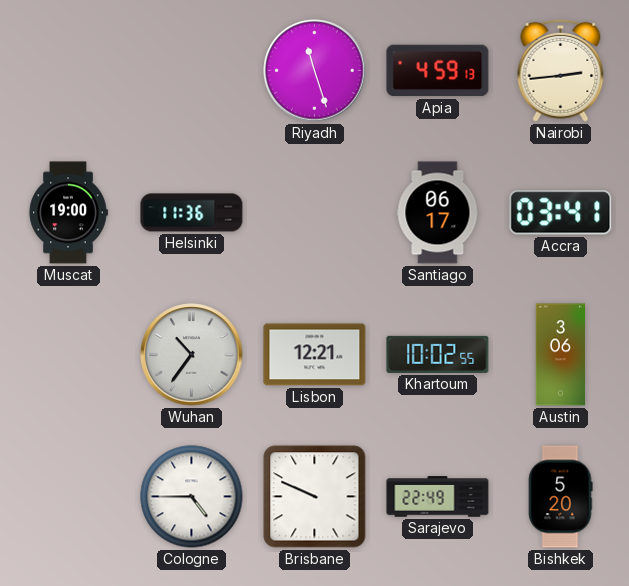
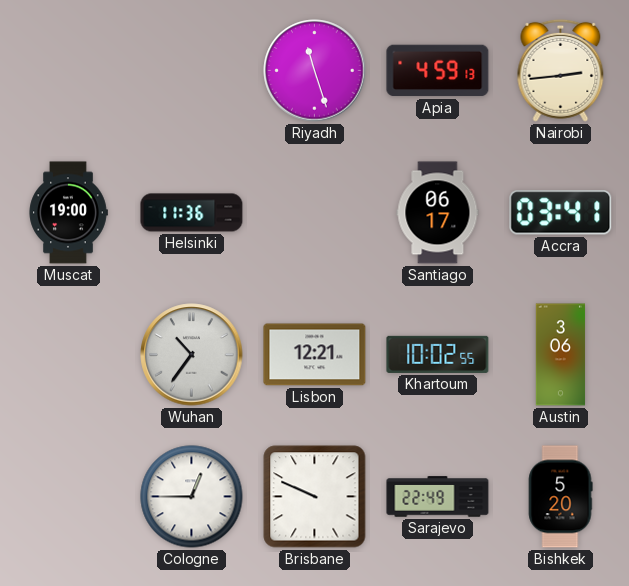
Cologne: 4:45 -> 12:45 (192, 497)
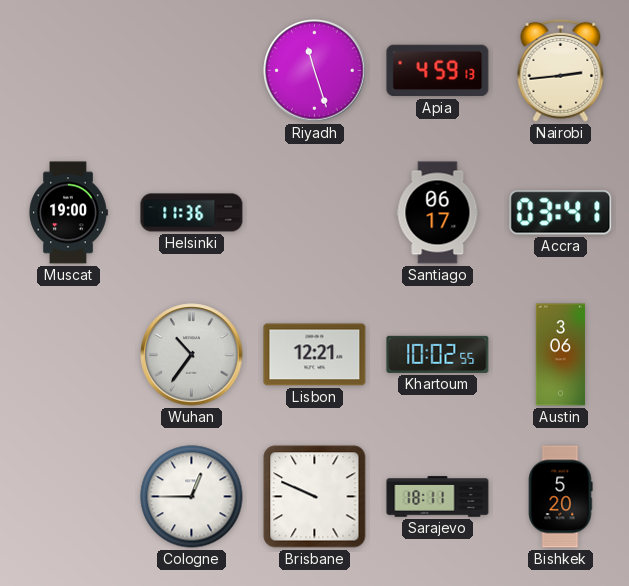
Sarajevo: 22:49 -> 18:11 (438, 497)
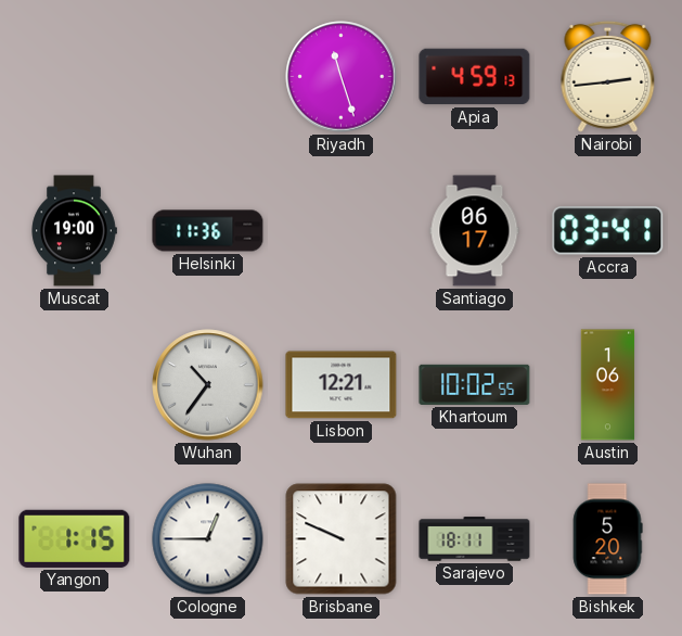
Austin: 3:06 -> 1:06 (608, 385)
Yangon: none -> 1:15 (75, 538)
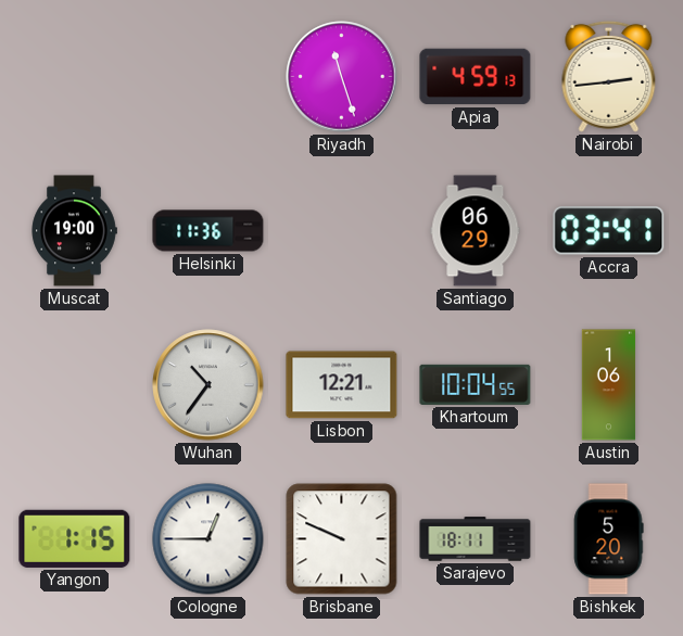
Santiago: 06:17 -> 06:29 (476, 231)
Khartoum: 10:02 -> 10:04 (476, 384)
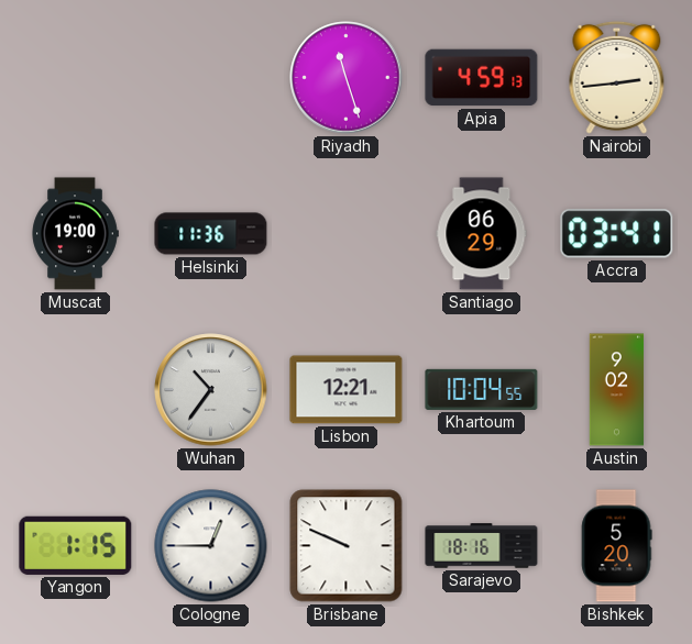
Austin: 1:06 -> 9:02 (617, 390)
Sarajevo: 18:11 -> 18:16 (482, 546)
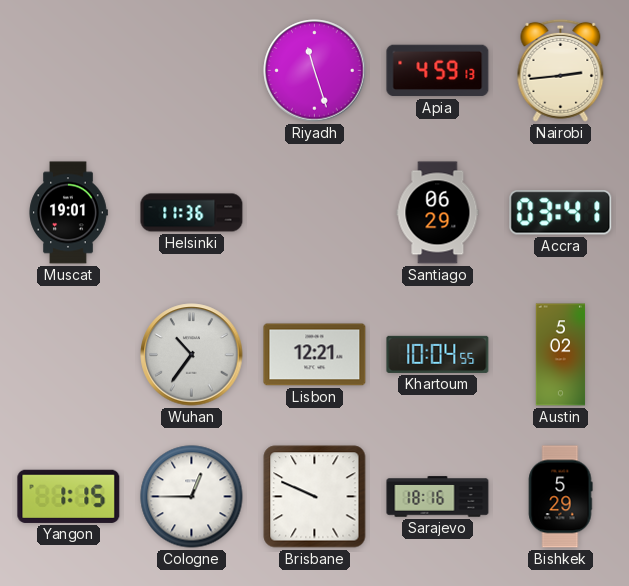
Muscat: 19:00 -> 19:01 (68, 213)
Austin: 9:02 -> 5:02 (561, 355)
Bishkek: 5:20 -> 5:29 (560, 497)
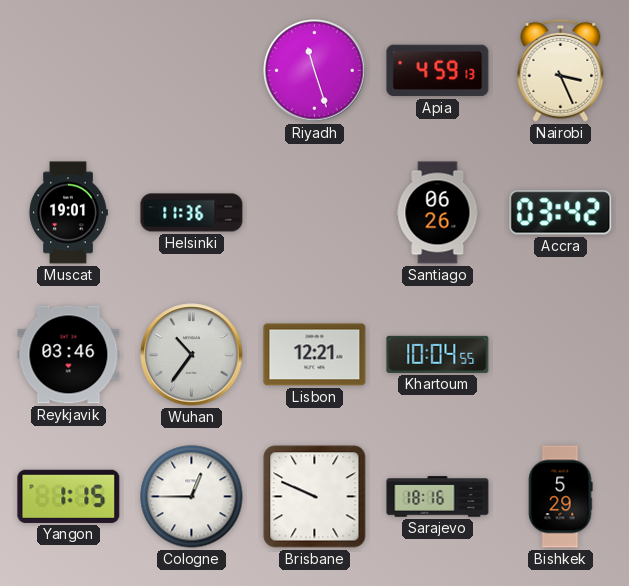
Nairobi: 2:44 -> 3:26 (561, 70)
Santiago: 06:29 -> 06:26 (438, 213)
Accra: 03:41 -> 03:42 (561, 213)
Reykjavik: none -> 03:46 (69, 355)
Austin: 5:02 -> none (561, 355)
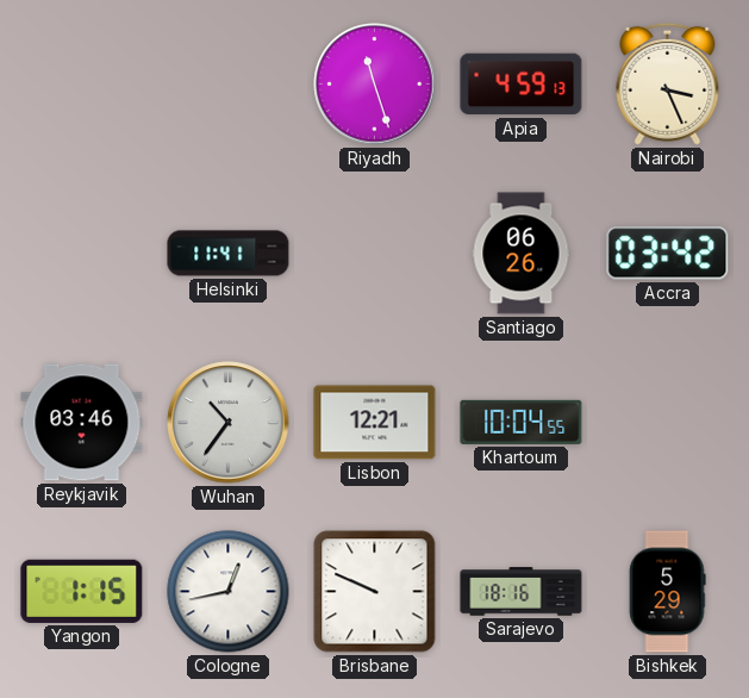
Muscat: 19:01 -> none (68, 213)
Helsinki: 11:36 -> 11:41 (229, 254)
Cologne: 12:45 -> 12:43 (229, 592)
